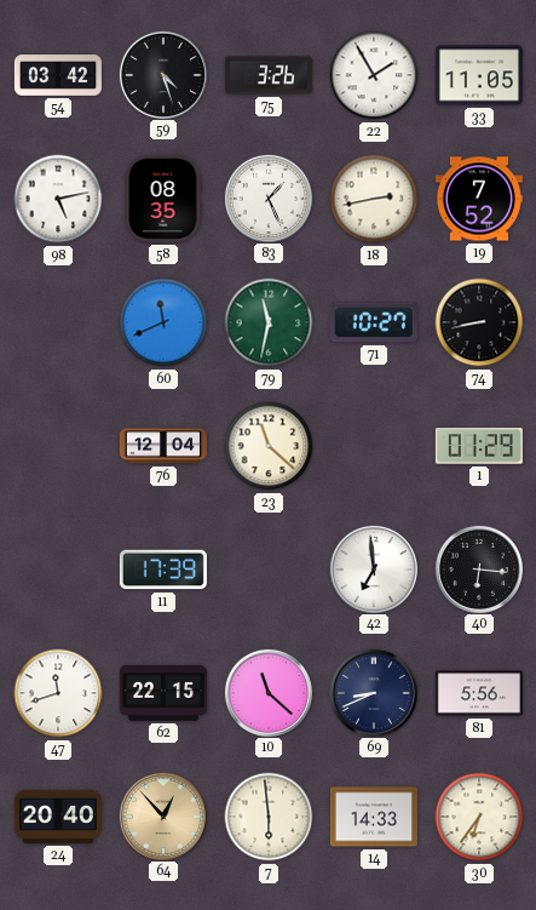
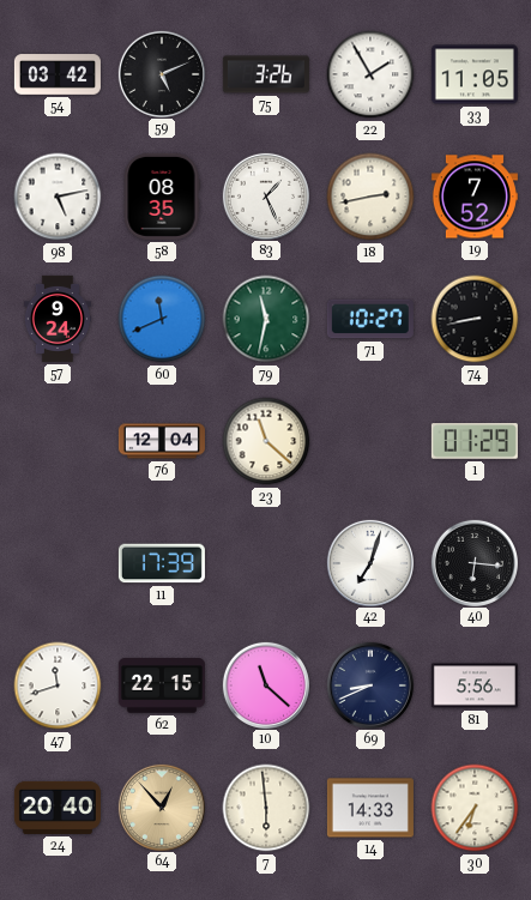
59: 4:27 -> 5:11 (161, 73)
57: none -> 9:24 (58, 319)
42: 6:59 -> 7:03 (369, 562)
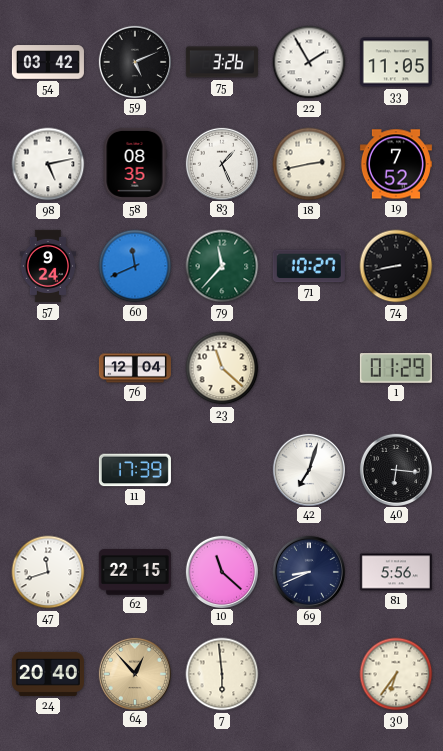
79: 11:32 -> 11:37 (222, 266)
14: 14:33 -> none (370, 808)
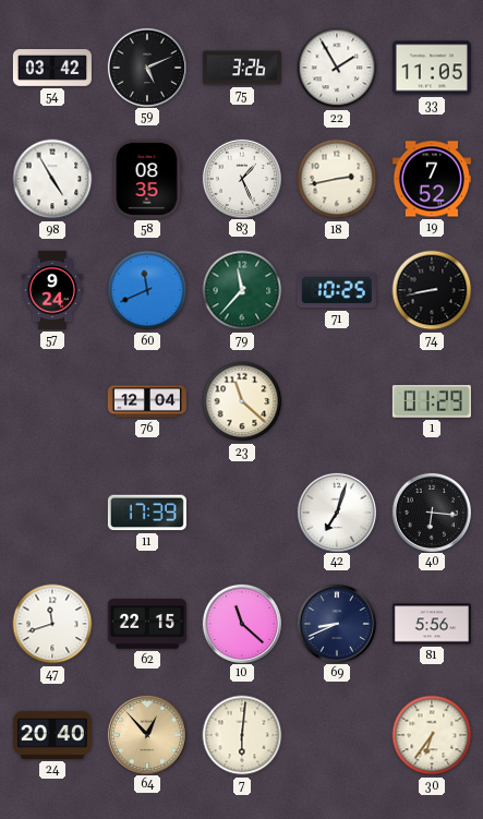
98: 5:13 -> 4:55 (52, 179)
71: 10:27 -> 10:25 (337, 290)
7: 5:59 -> 6:01 (242, 735)
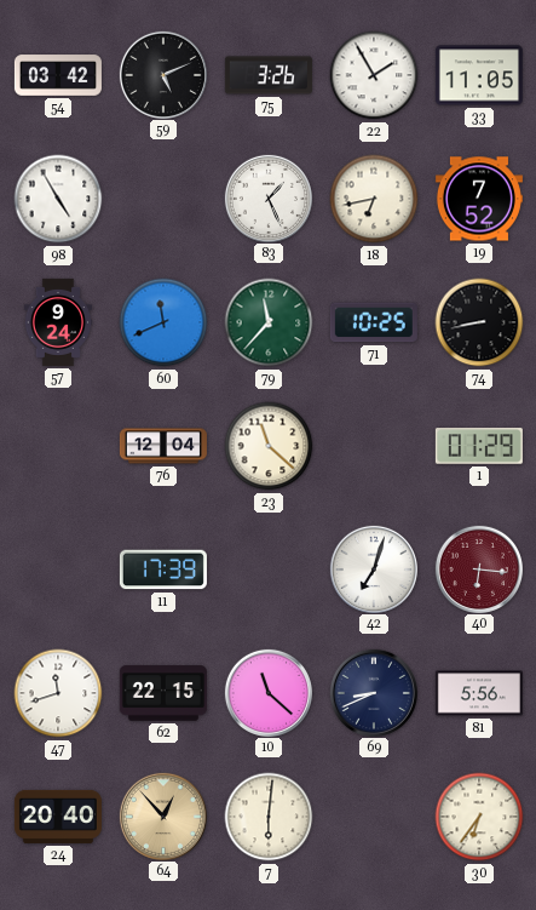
58: 08:35 -> none (147, 179)
18: 2:43 -> 6:43 (374, 199)
40 dial: black -> burgundy (478, 568)
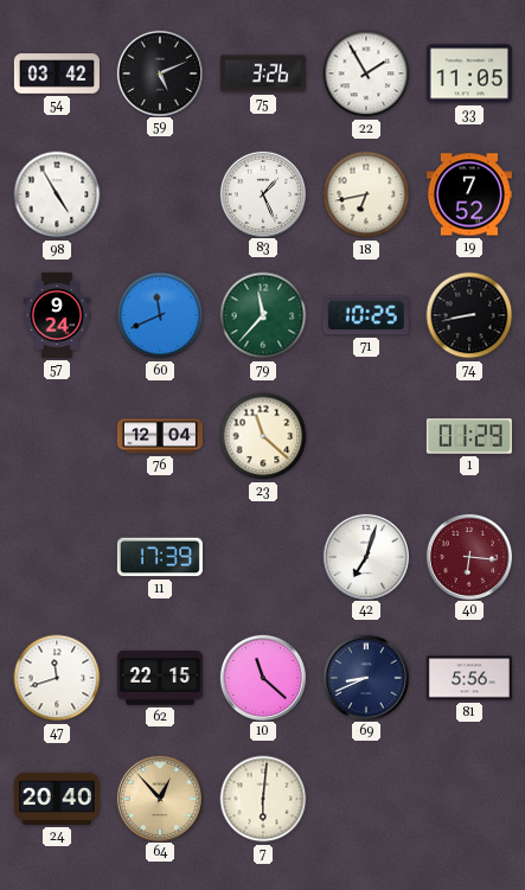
30: 6:36 -> none (479, 817)
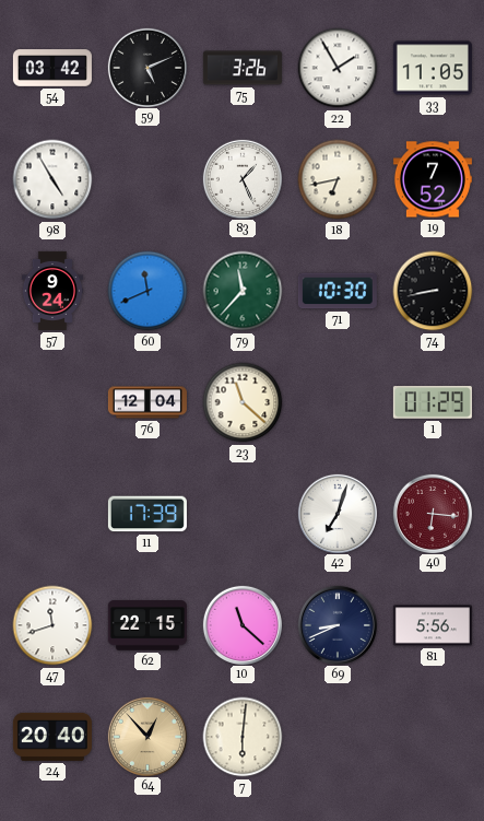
71: 10:25 -> 10:30 (338, 291)
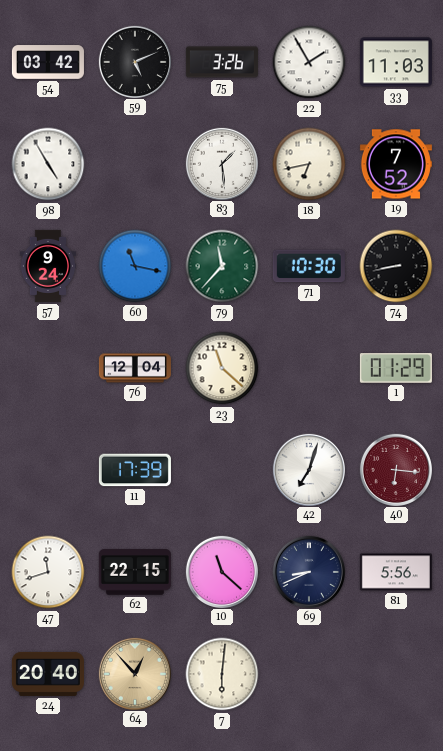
33: 11:05 -> 11:03 (396, 62)
83: 1:26 -> 1:29 (221, 163)
60: 11:41 -> 11:17 (135, 266)
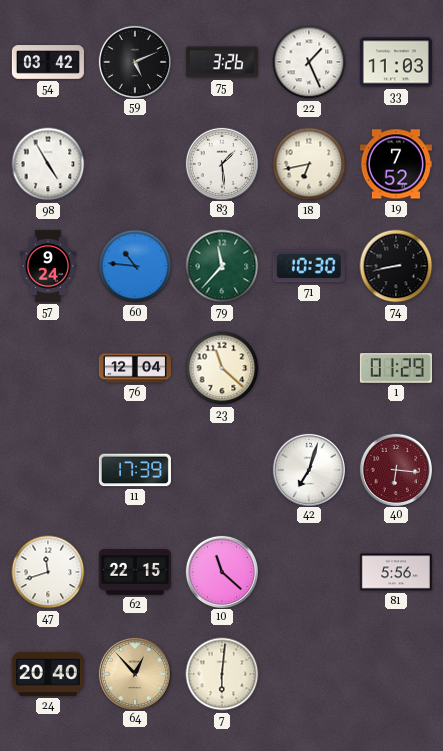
22: 1:55 -> 1:26 (309, 62)
60: 11:17 -> 10:46 (135, 266)
69: 8:41 -> none (308, 571)
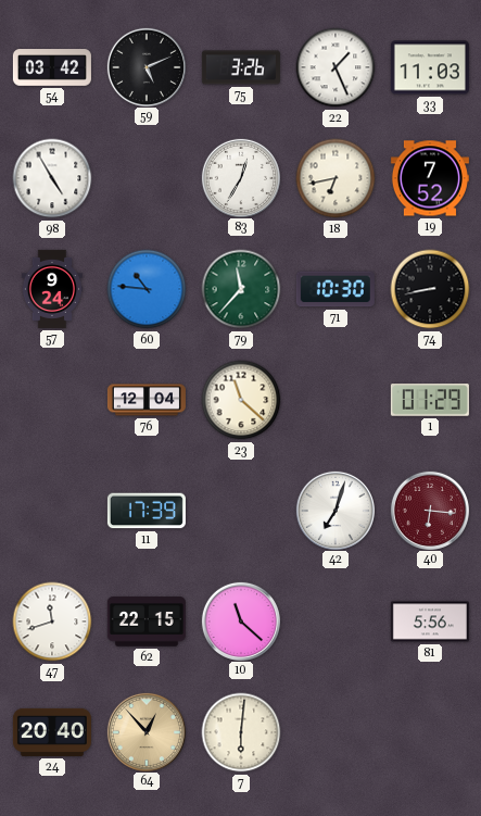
83: 1:29 -> 12:35 (240, 177)
